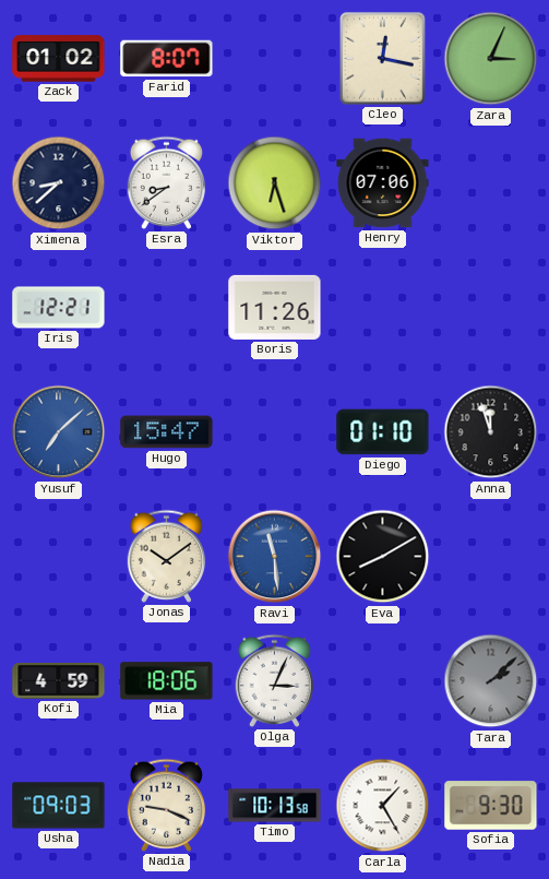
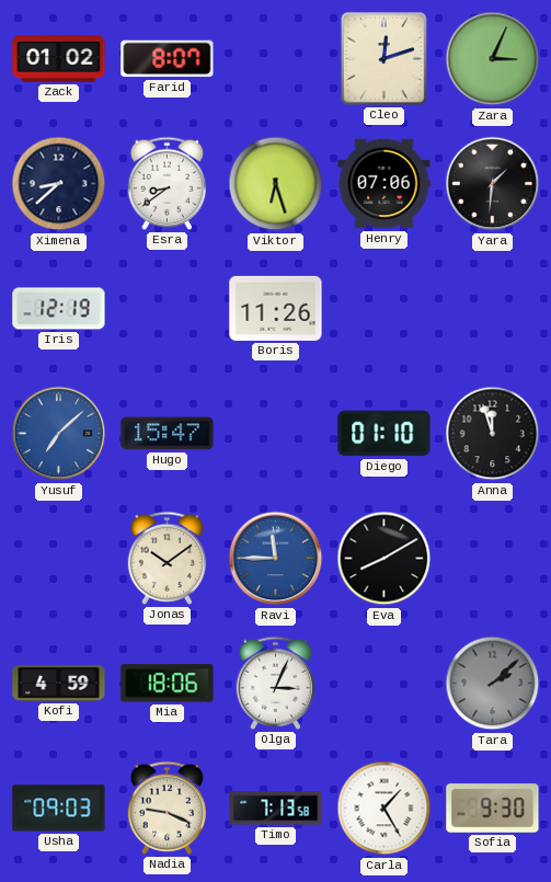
Cleo: 12:17 -> 12:12 (383, 58)
Yara: none -> 1:31 (493, 184)
Iris: 12:21 -> 12:19 (59, 309)
Ravi: 11:29 -> 11:45 (276, 559)
Timo: 10:13 -> 7:13 (276, 809)
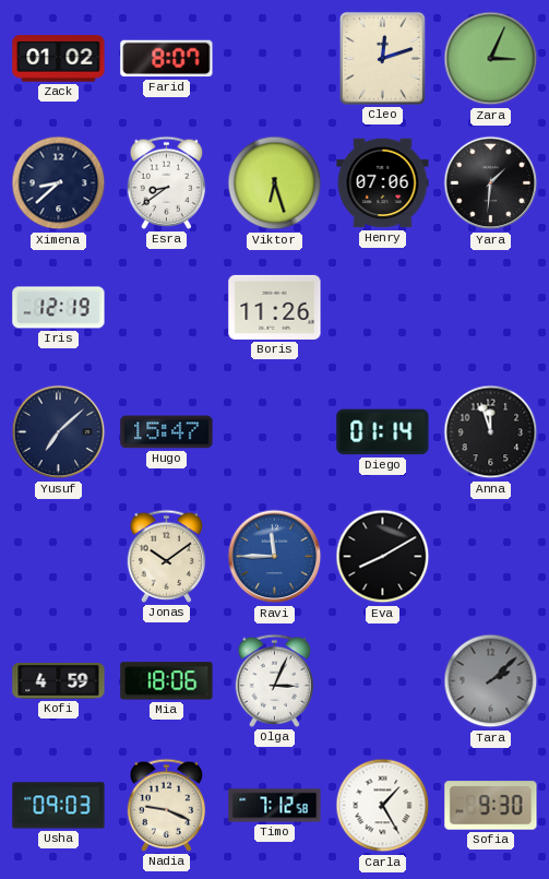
Yusuf dial: blue -> navy (59, 432)
Diego: 01:10 -> 01:14 (383, 432)
Timo: 7:13 -> 7:12 (275, 806)
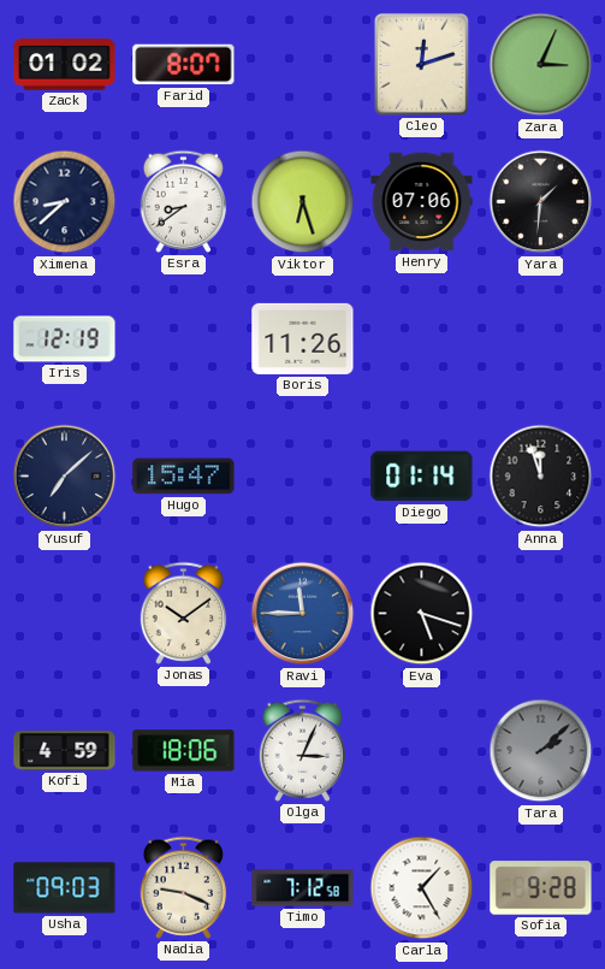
Eva: 8:10 -> 5:18 (422, 614)
Sofia: 9:30 -> 9:28 (541, 888)
